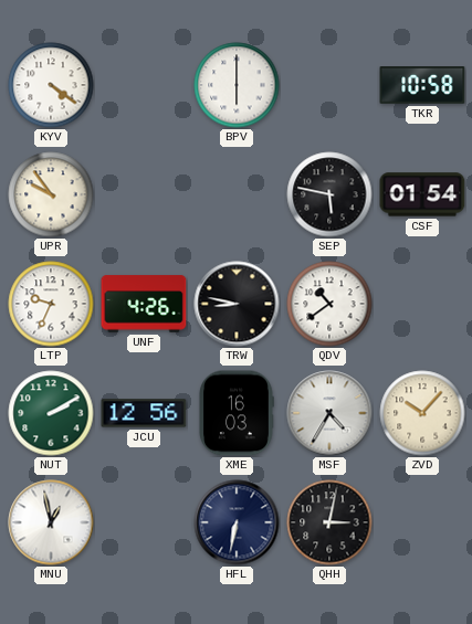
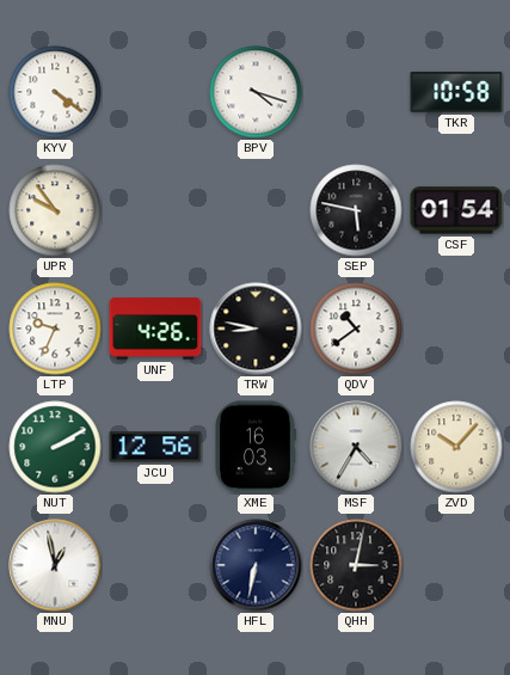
BPV: 6:00 -> 4:18 (256, 92)
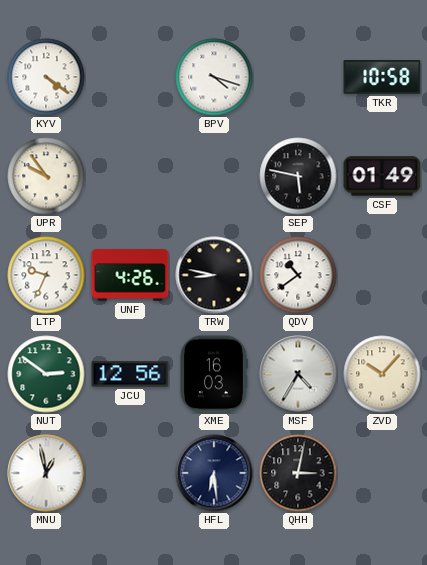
CSF: 01:54 -> 01:49 (382, 176)
NUT: 2:10 -> 2:51 (46, 374)
HFL: 6:32 -> 6:29 (214, 473)
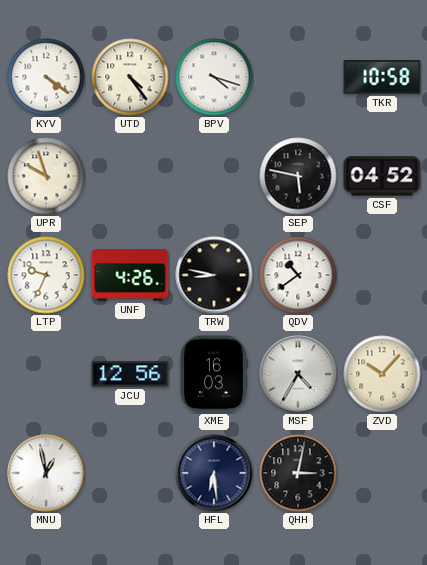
UTD: none -> 4:24 (130, 77)
UPR: 9:54 -> 9:57 (46, 176)
CSF: 01:49 -> 04:52 (382, 176)
NUT: 2:51 -> none (46, 374)
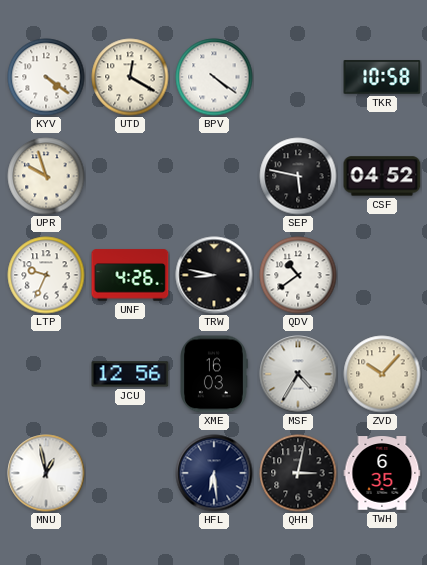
UTD: 4:24 -> 12:20 (130, 77)
BPV: 4:18 -> 4:21 (214, 77)
TWH: none -> 6:35 (382, 473)
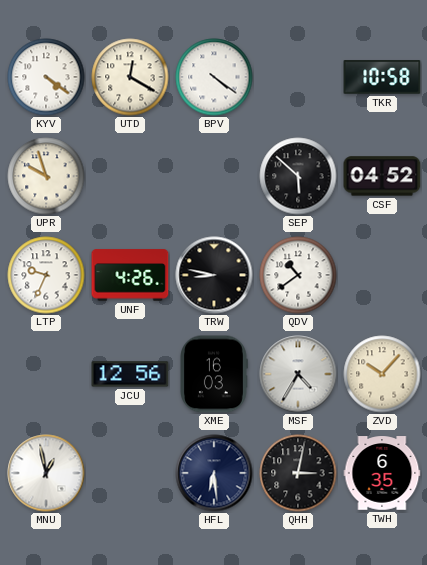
SEP: 5:47 -> 5:52 (298, 176)
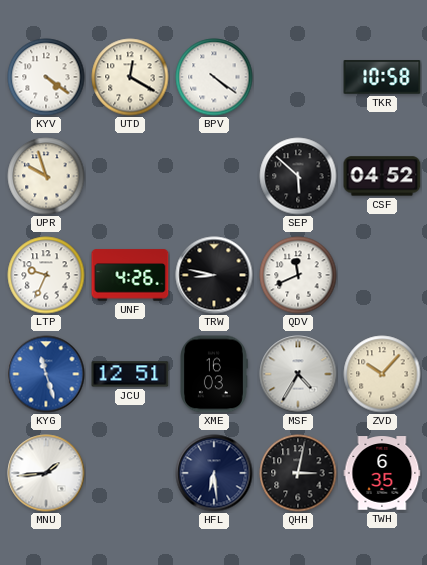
QDV: 10:39 -> 11:41 (298, 275)
KYG: none -> 11:27 (46, 374)
JCU: 12:56 -> 12:51 (130, 374)
MNU: 12:58 -> 1:44 (46, 473)
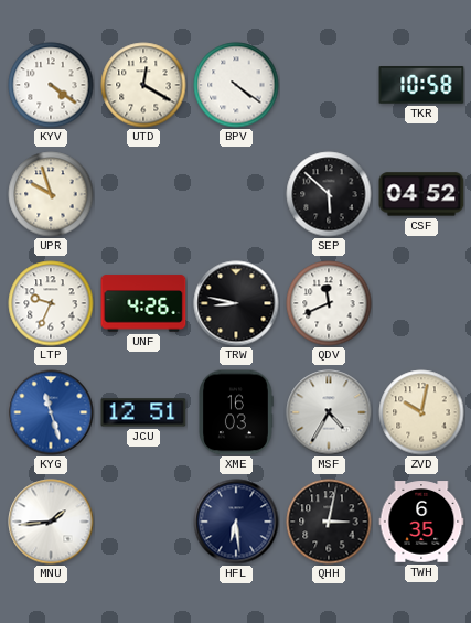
ZVD: 10:07 -> 10:02 (421, 412)
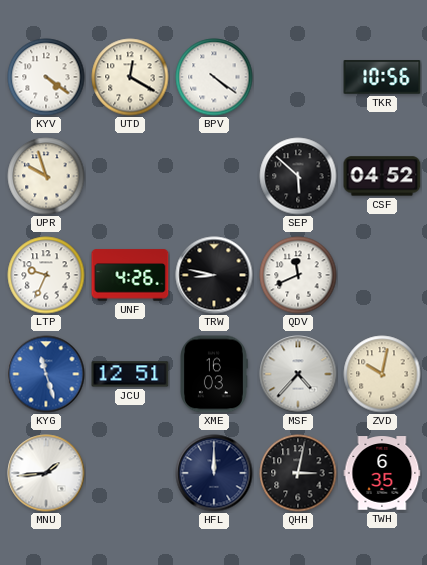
TKR: 10:58 -> 10:56 (382, 77)
MSF: 4:35 -> 4:37 (298, 374)
HFL: 6:29 -> 12:00 (214, 473)
